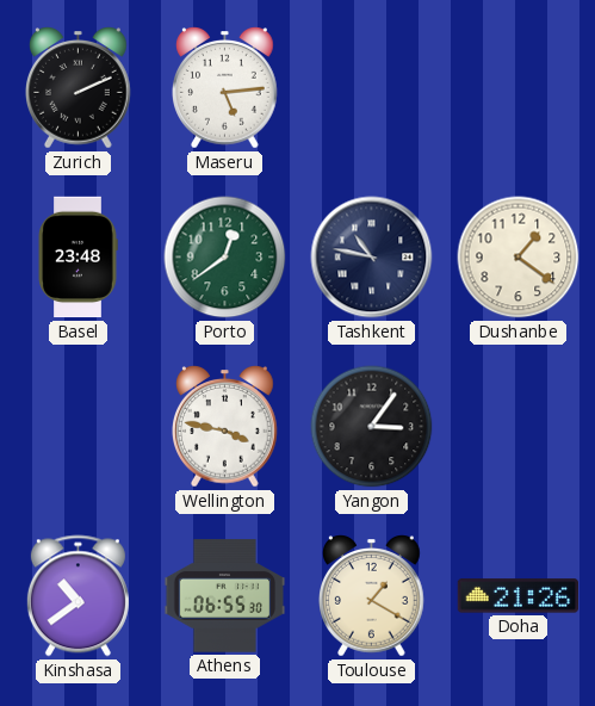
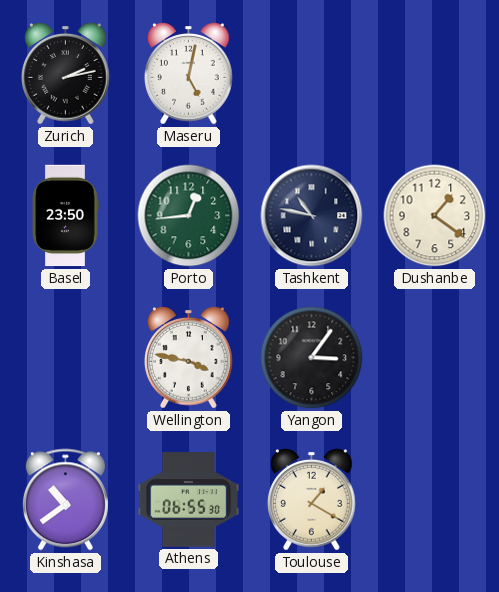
Zurich: 2:11 -> 2:13 (66, 74)
Maseru: 5:14 -> 5:02 (189, 74)
Basel: 23:48 -> 23:50 (65, 216)
Porto: 12:39 -> 12:44 (189, 216)
Doha: 21:26 -> none (517, 596)
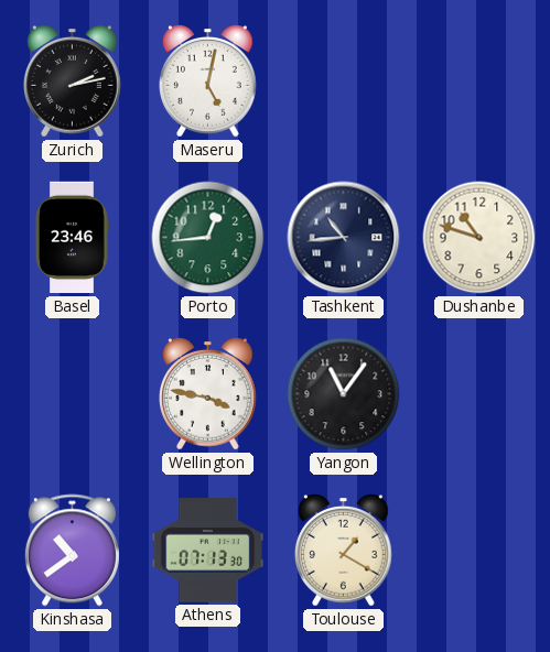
Basel: 23:50 -> 23:46 (72, 238)
Tashkent: 10:47 -> 10:44 (344, 238)
Dushanbe: 1:21 -> 10:48 (479, 238)
Yangon: 3:06 -> 11:06 (344, 394)
Athens: 06:55 -> 07:13 (208, 551)
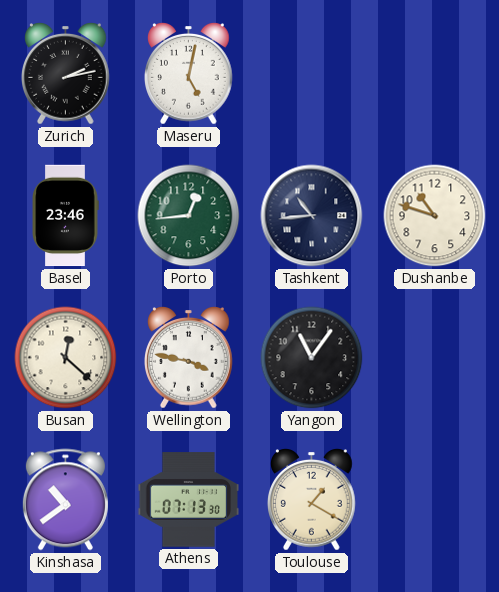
Busan: none -> 12:22 (66, 358)
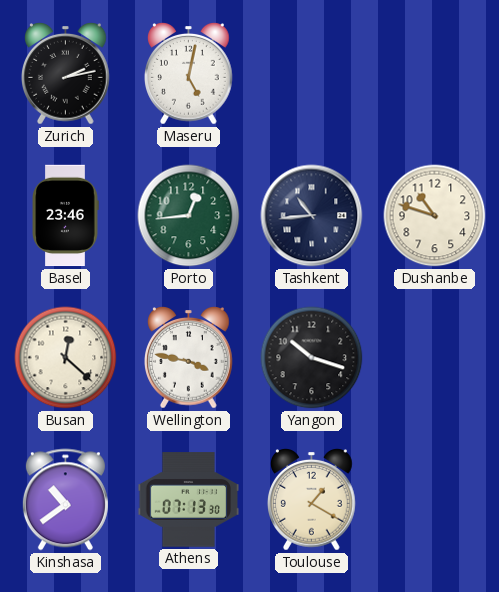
Yangon: 11:06 -> 10:18 (312, 358)
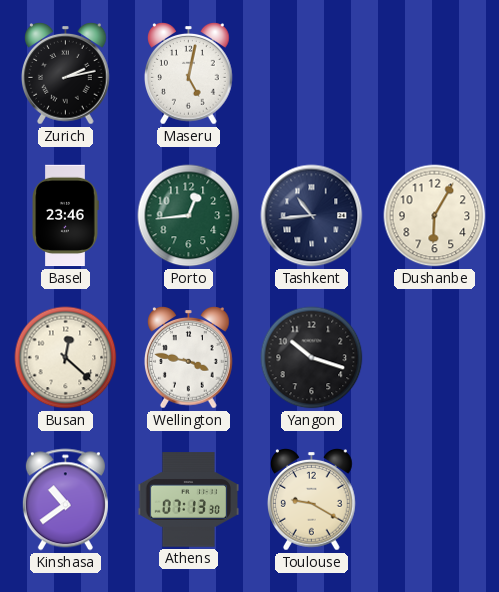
Dushanbe: 10:48 -> 6:05 (435, 216)
Toulouse: 1:20 -> 9:20 (312, 500)
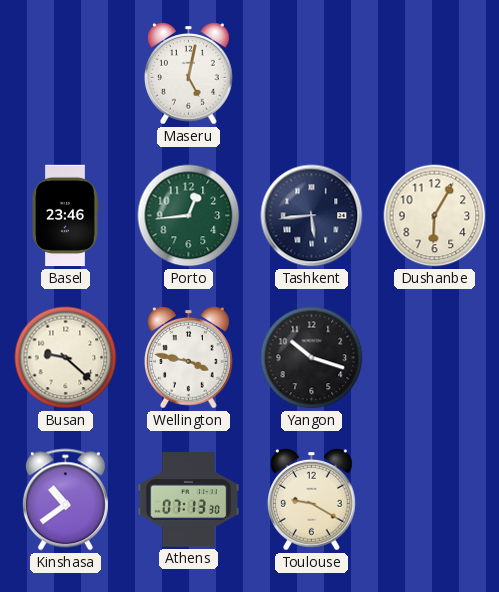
Zurich: 2:13 -> none (66, 74)
Tashkent: 10:44 -> 5:44 (312, 216)
Busan: 12:22 -> 9:22 (66, 358)
